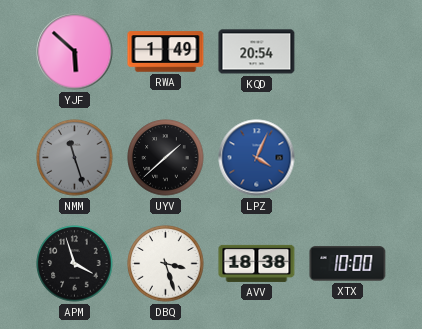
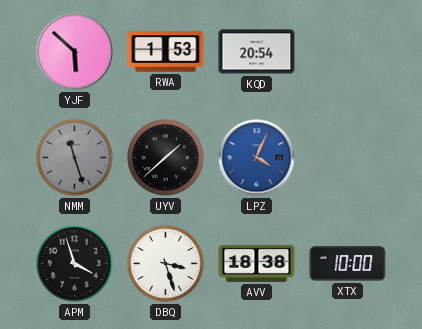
RWA: 1:49 -> 1:53 (166, 52)
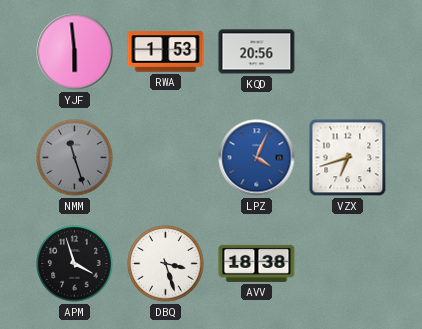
YJF: 5:52 -> 5:59 (75, 52)
KQD: 20:54 -> 20:56 (257, 52)
UYV: 1:38 -> none (166, 158)
VZX: none -> 6:42 (348, 158)
XTX: 10:00 -> none (348, 264)
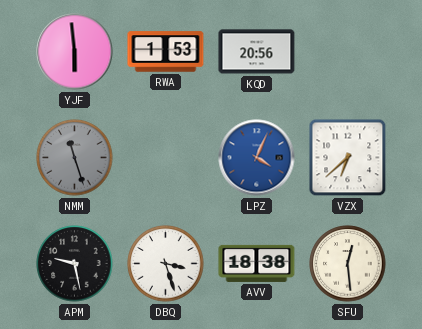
VZX: 6:42 -> 6:38 (348, 158)
APM: 3:57 -> 9:28 (75, 264)
SFU: none -> 12:29 (348, 264)
